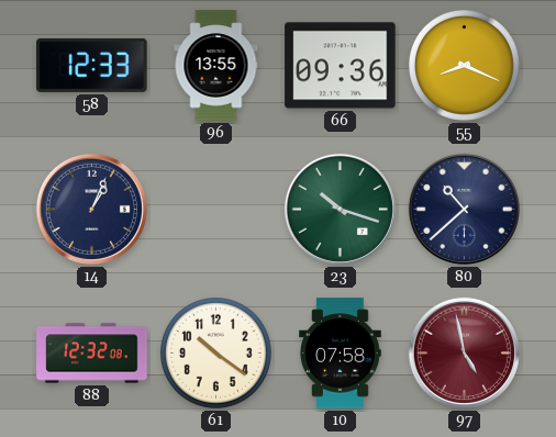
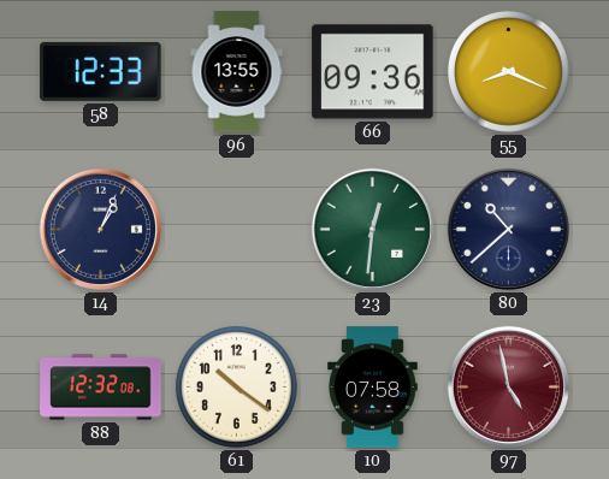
23: 10:18 -> 12:31 (372, 229)
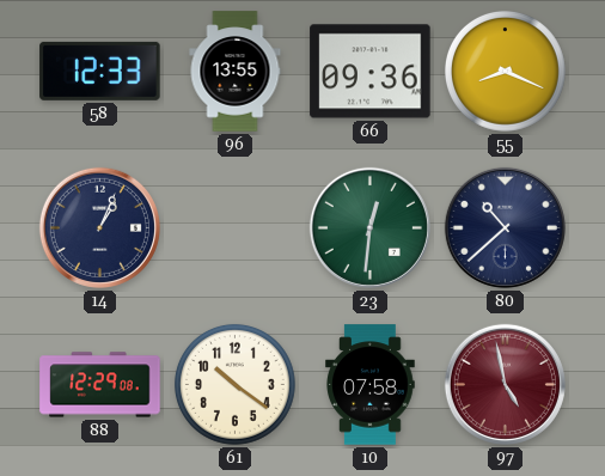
88: 12:32 -> 12:29 (100, 385)
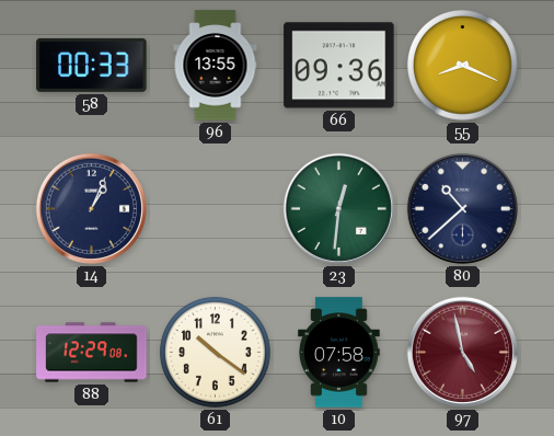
58: 12:33 -> 00:33 (92, 65)
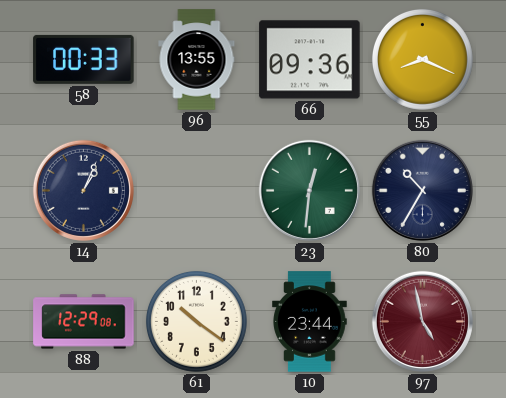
80: 10:38 -> 10:35 (422, 190)
10: 07:58 -> 23:44 (310, 322)
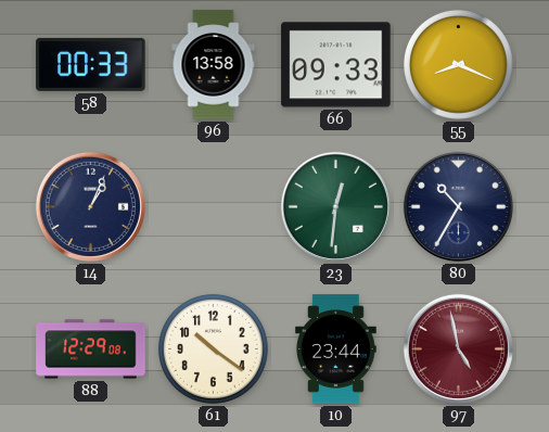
96: 13:55 -> 13:58 (214, 65)
66: 09:36 -> 09:33 (336, 65)
